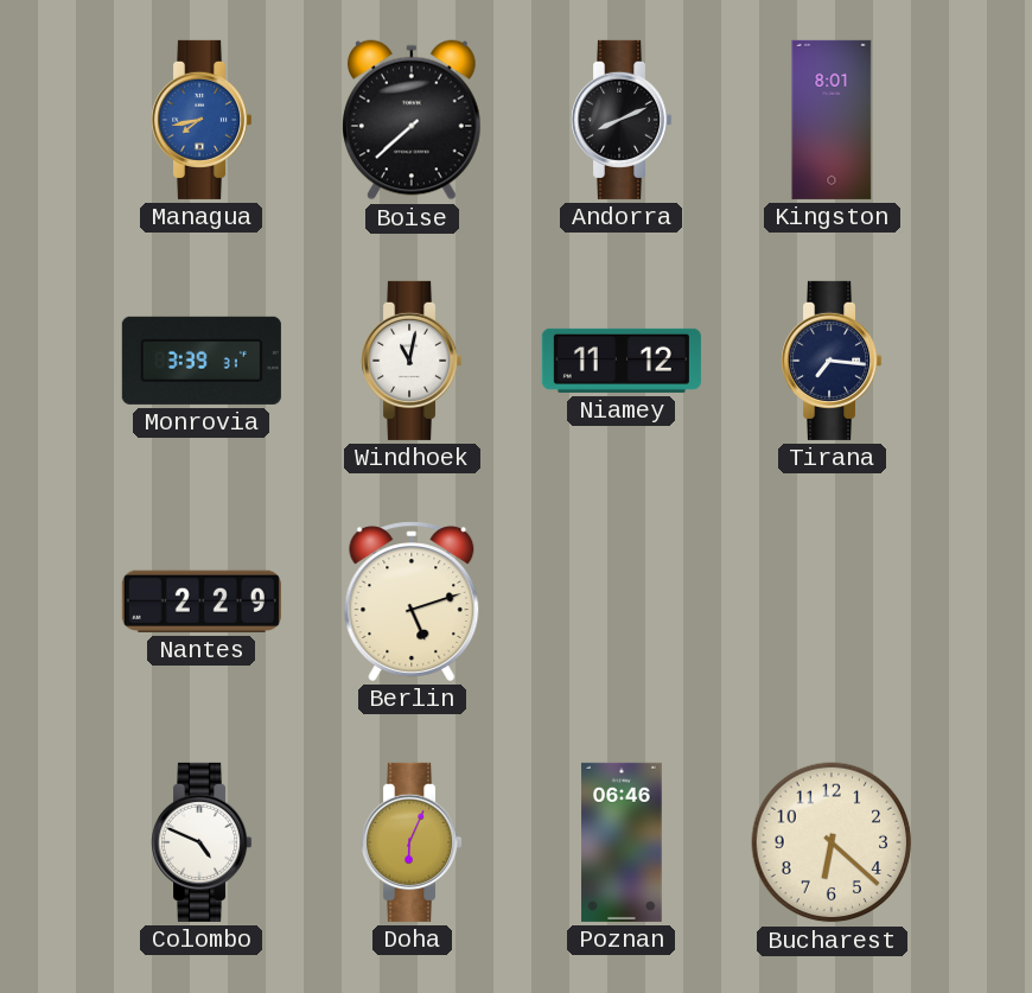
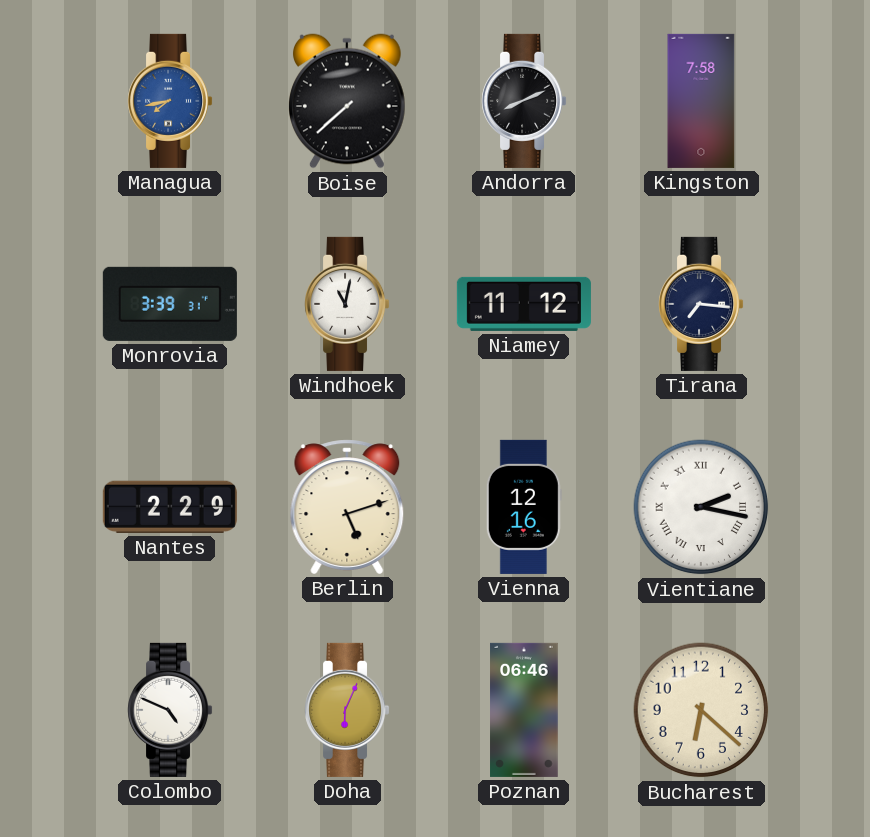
Kingston: 8:01 -> 7:58 (701, 101)
Vienna: none -> 12:16 (524, 507)
Vientiane: none -> 2:17 (701, 507)
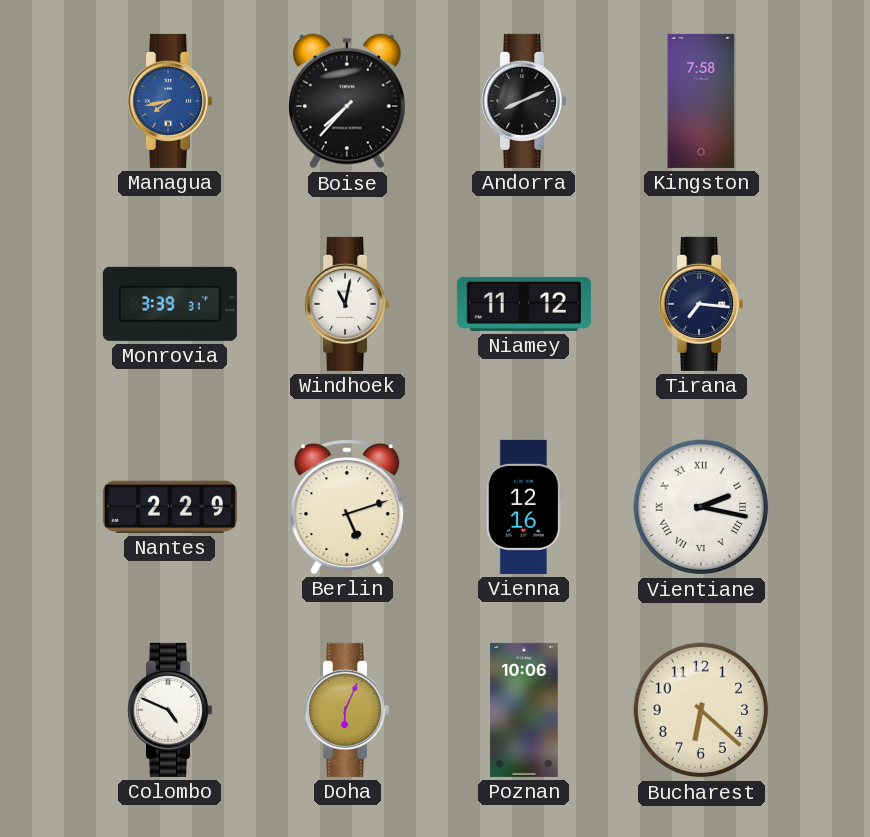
Boise: 7:38 -> 7:37 (347, 101)
Poznan: 06:46 -> 10:06 (524, 710)
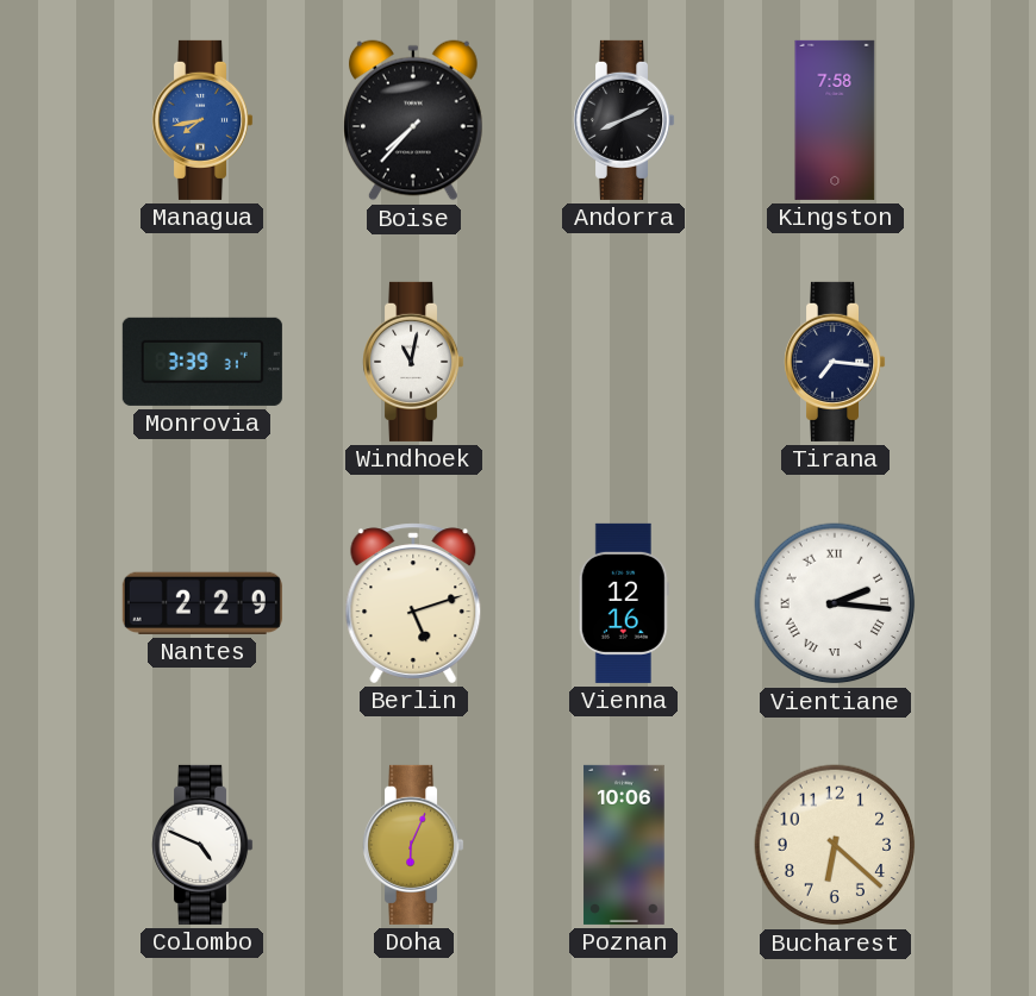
Niamey: 11:12 -> none (524, 304)
Vientiane: 2:17 -> 2:16 (835, 603)
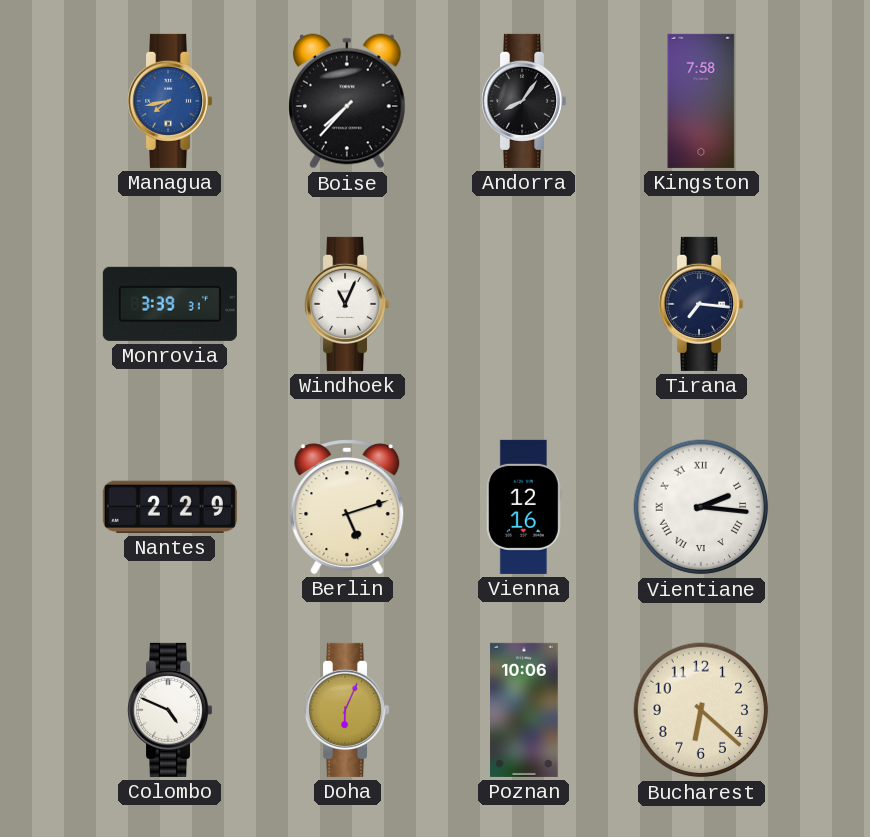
Andorra: 8:11 -> 8:06 (524, 101)
Windhoek: 11:02 -> 11:04 (347, 304)
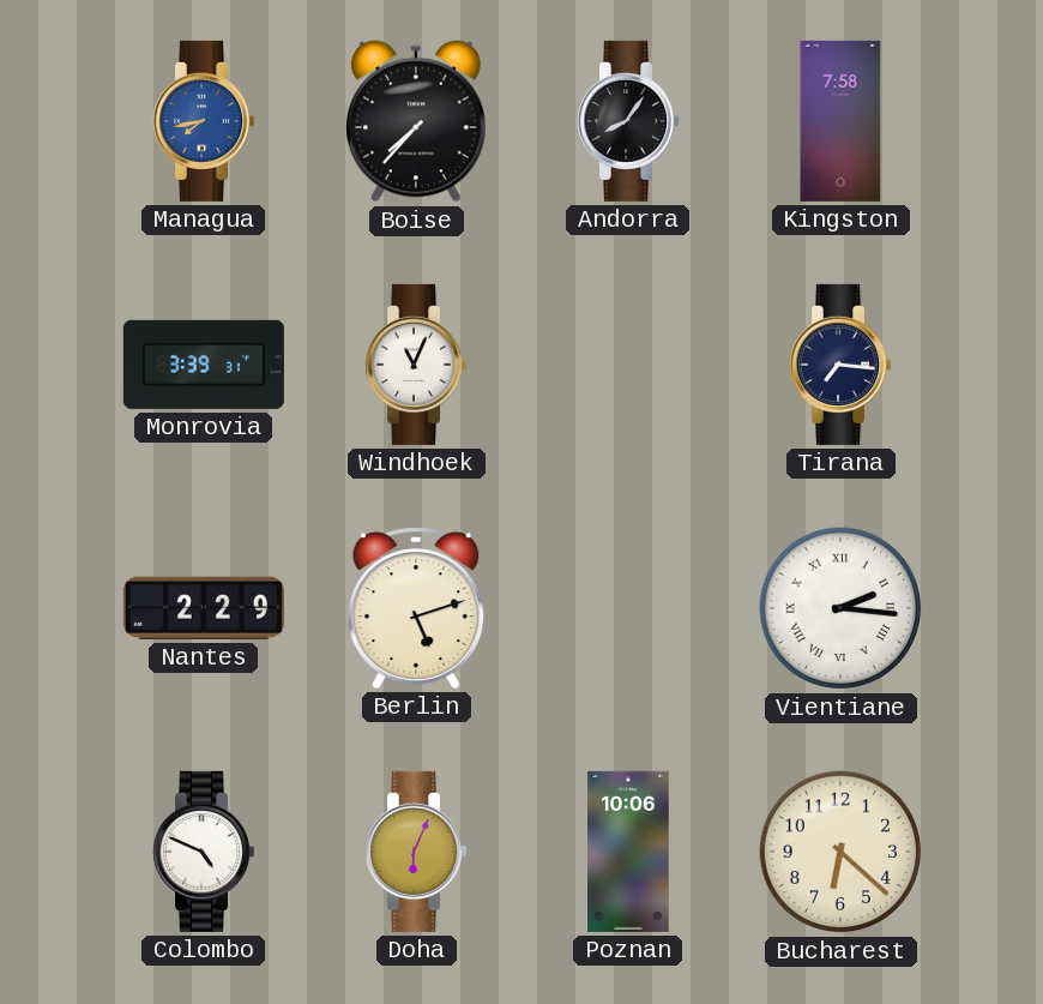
Vienna: 12:16 -> none (524, 507)
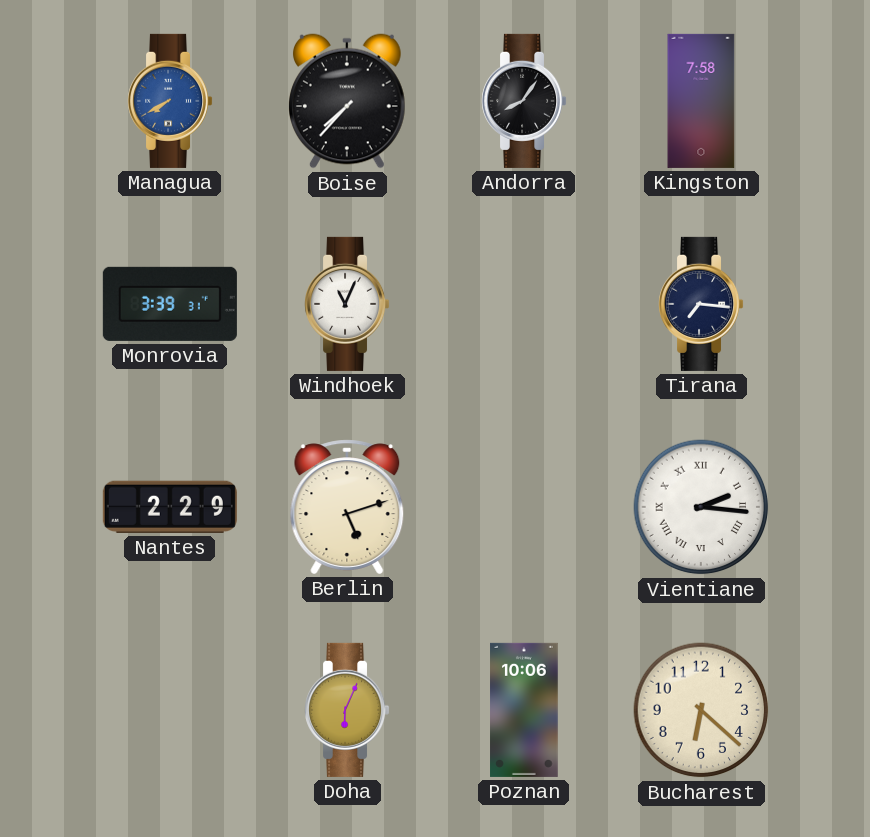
Managua: 7:43 -> 7:40 (170, 101)
Colombo: 4:49 -> none (204, 852)
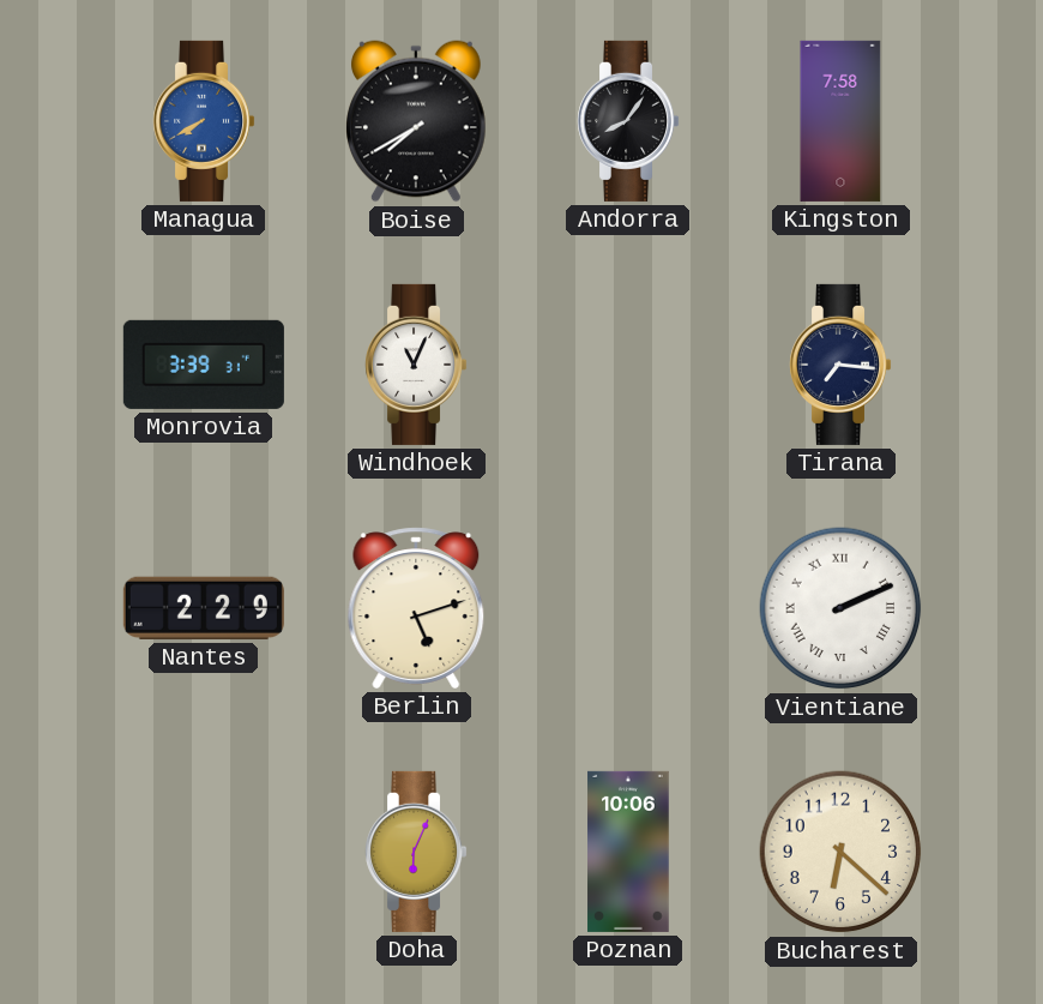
Boise: 7:37 -> 7:40 (416, 121)
Vientiane: 2:16 -> 2:11 (840, 608)
